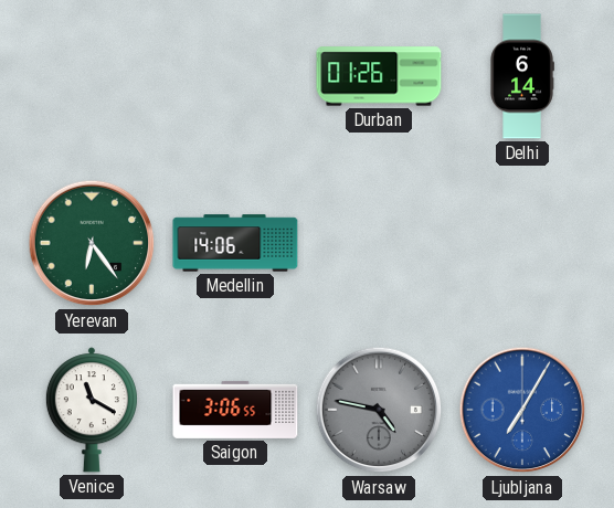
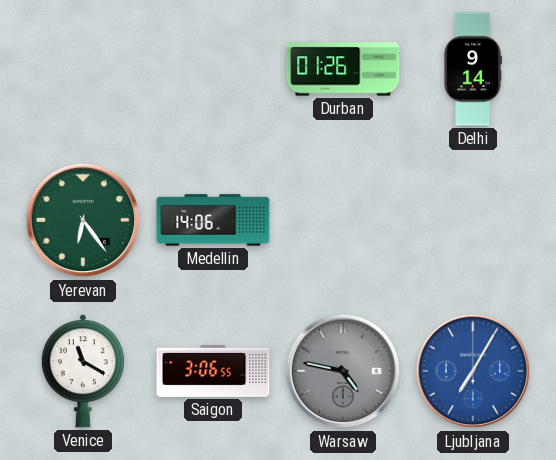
Delhi: 6:14 -> 9:14 (473, 69)
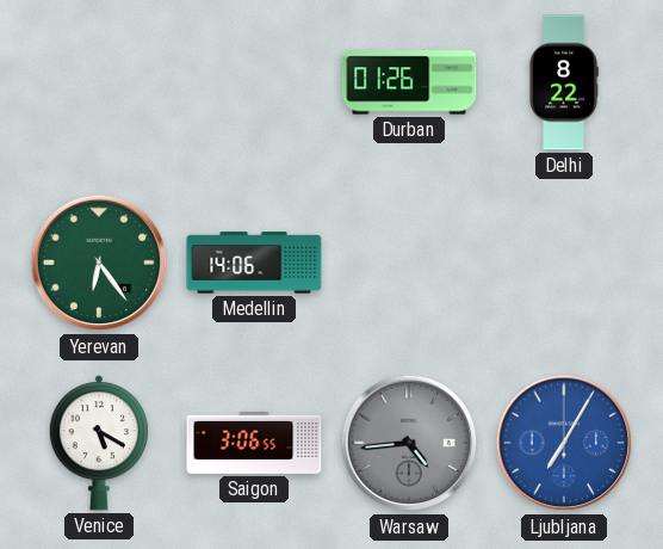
Delhi: 9:14 -> 8:22 (564, 82)
Venice: 11:20 -> 5:20 (99, 443)
Warsaw: 4:47 -> 4:44 (409, 443)
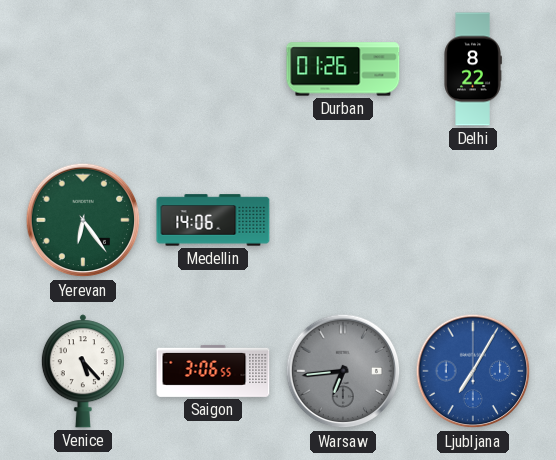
Venice: 5:20 -> 5:23 (83, 371)
Warsaw: 4:44 -> 6:44 (343, 371)
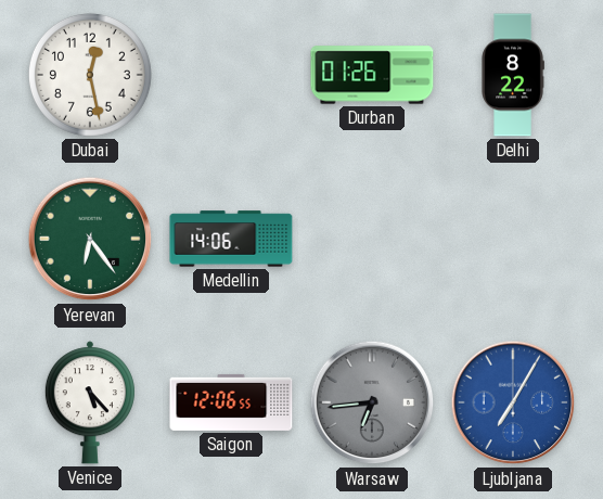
Dubai: none -> 12:28 (90, 75)
Saigon: 3:06 -> 12:06 (231, 402)
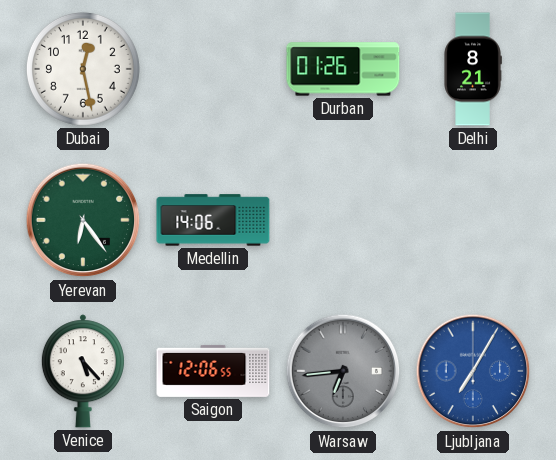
Delhi: 8:22 -> 8:21 (473, 69)
